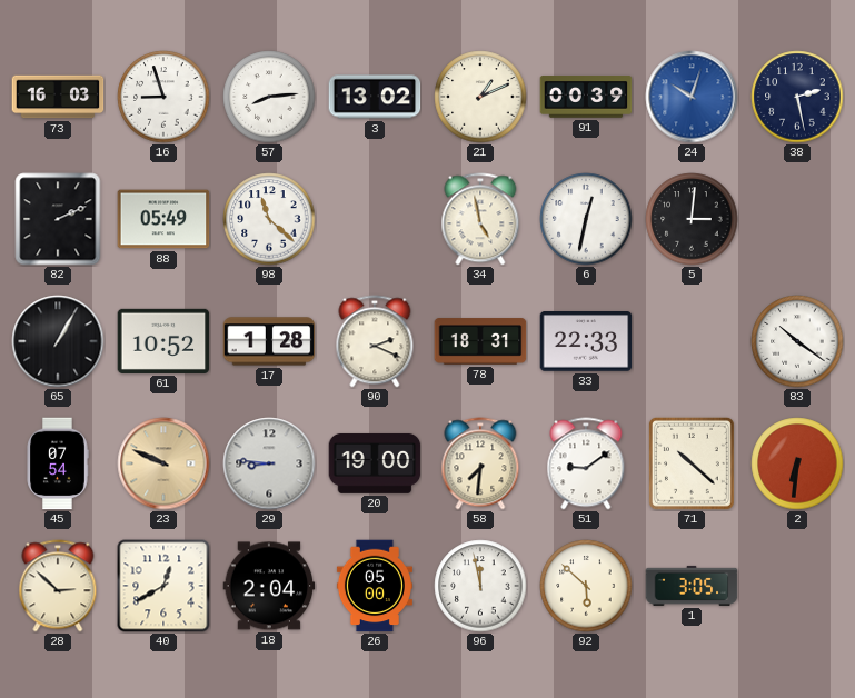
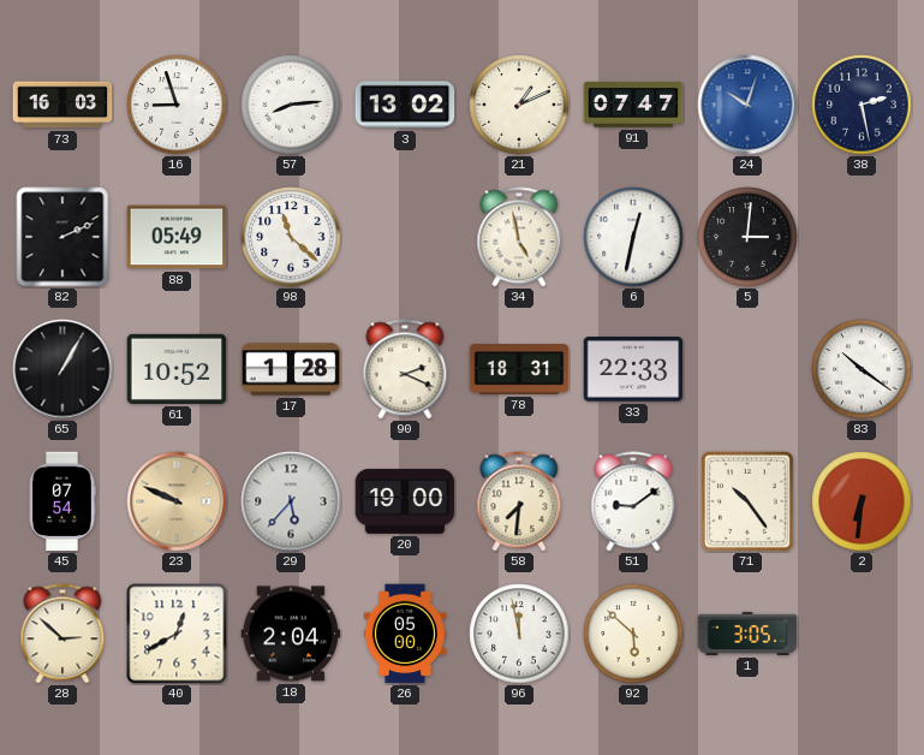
91: 00:39 -> 07:47 (633, 105)
29: 8:46 -> 5:37 (291, 501)
71: 10:22 -> 10:24 (747, 501)
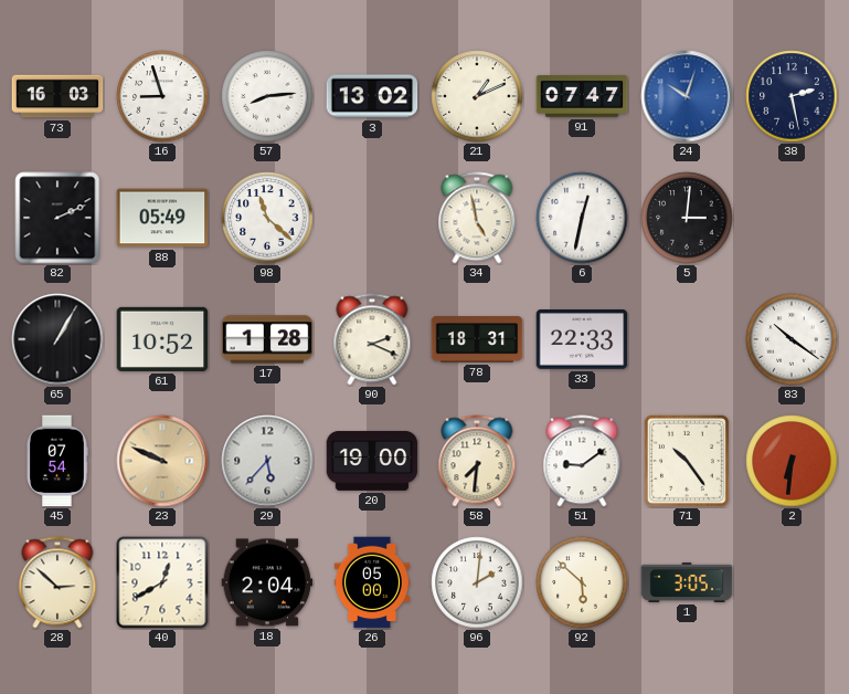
96: 11:58 -> 2:01 (477, 582)
